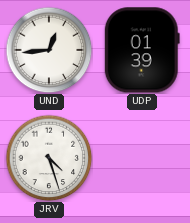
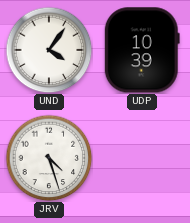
UND: 12:44 -> 4:06 (49, 50)
UDP: 01:39 -> 10:39 (142, 50)
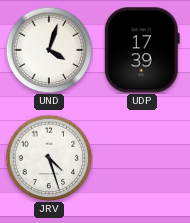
UND: 4:06 -> 4:03 (49, 50)
UDP: 10:39 -> 17:39 (142, 50)
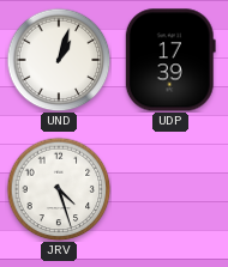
UND: 4:03 -> 1:03 (59, 60)
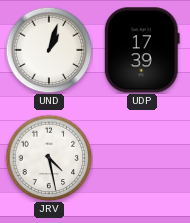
JRV: 4:27 -> 4:28 (49, 158)
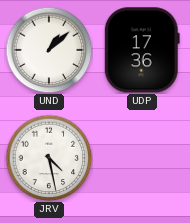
UND: 1:03 -> 1:08 (49, 50)
UDP: 17:39 -> 17:36 (142, 50)
